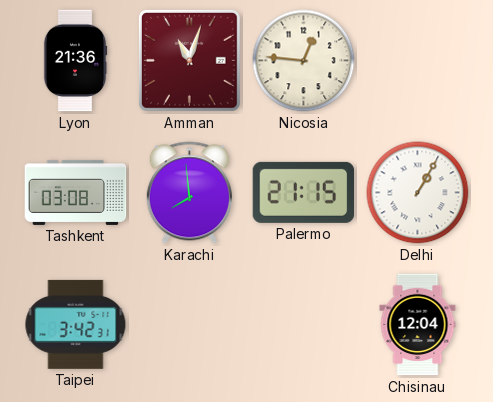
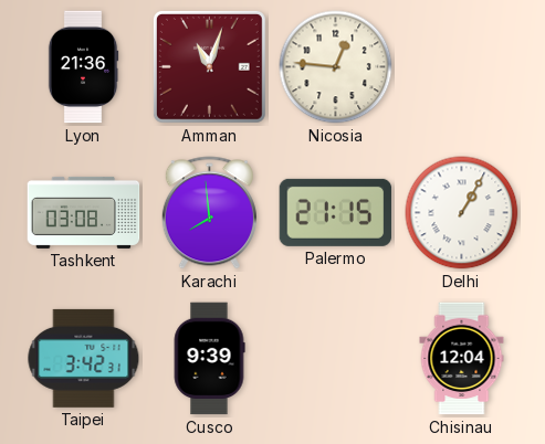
Cusco: none -> 9:39 (209, 359)
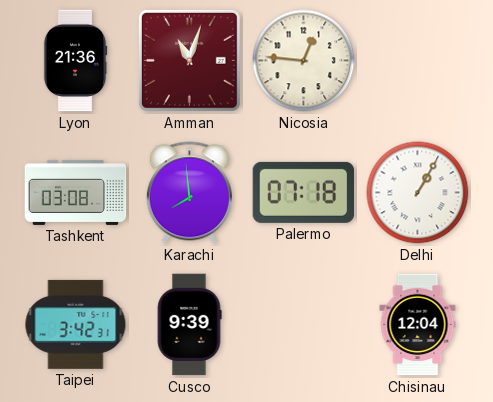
Palermo: 21:15 -> 07:18 (304, 192)
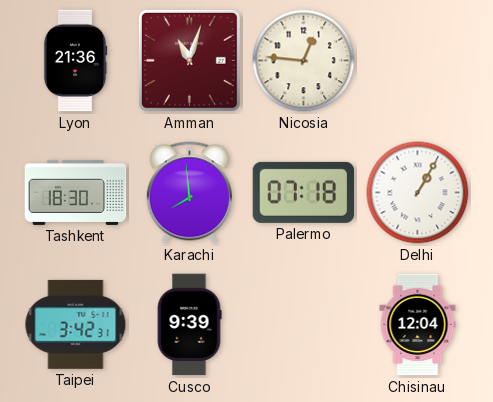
Tashkent: 03:08 -> 18:30 (76, 192)
